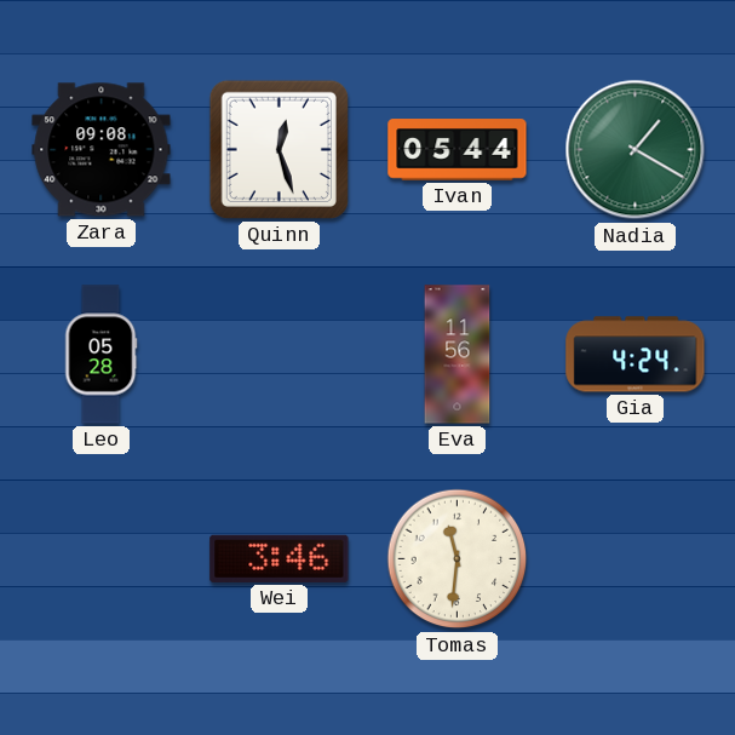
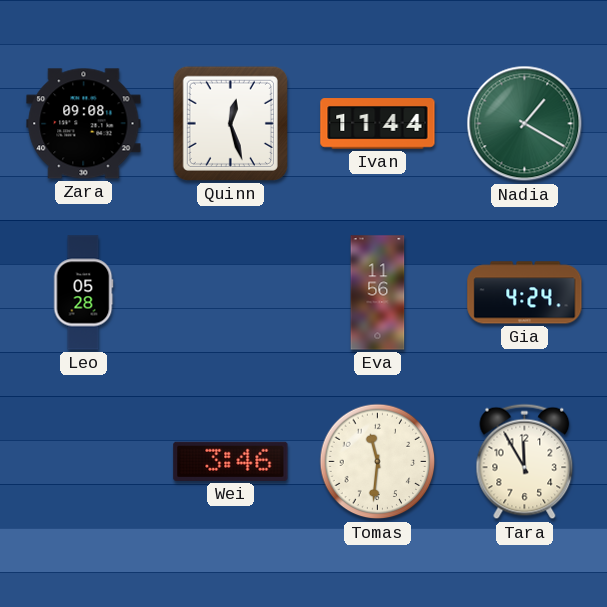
Ivan: 05:44 -> 11:44 (378, 124)
Tara: none -> 11:55 (525, 462)
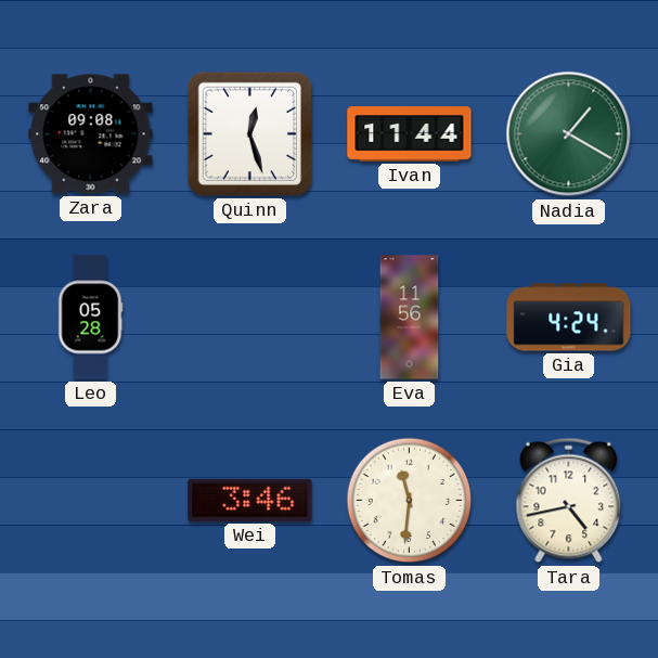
Tara: 11:55 -> 4:43 (569, 501)
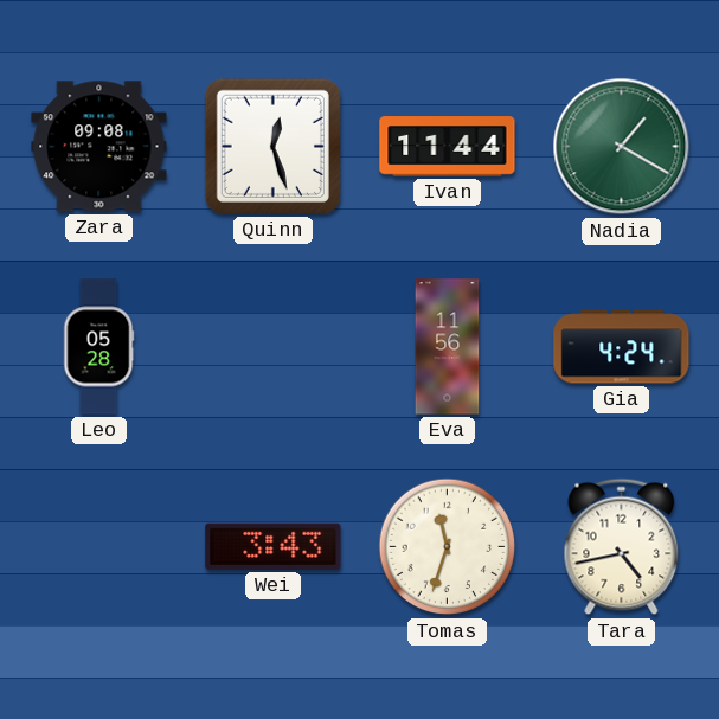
Wei: 3:46 -> 3:43 (274, 546)
Tomas: 11:31 -> 11:33 (448, 547)
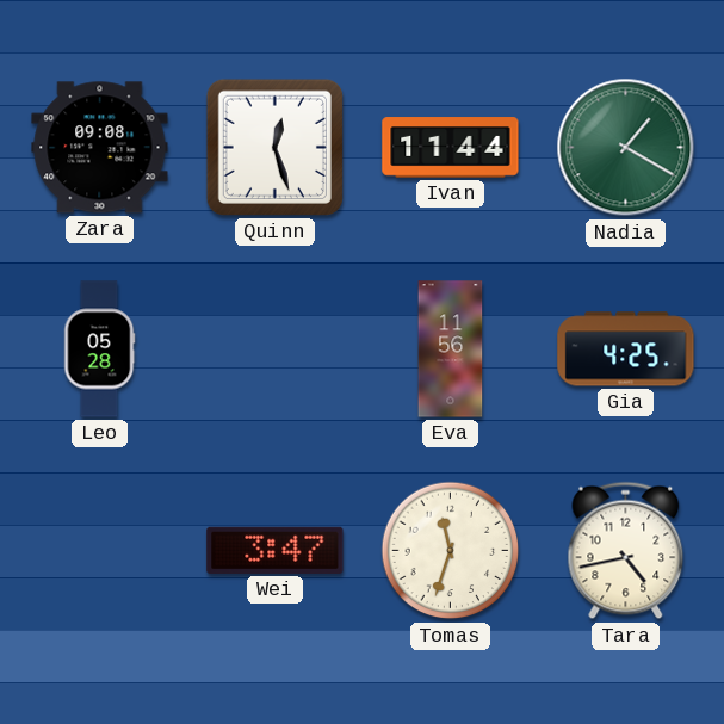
Gia: 4:24 -> 4:25 (626, 349)
Wei: 3:43 -> 3:47 (276, 550)
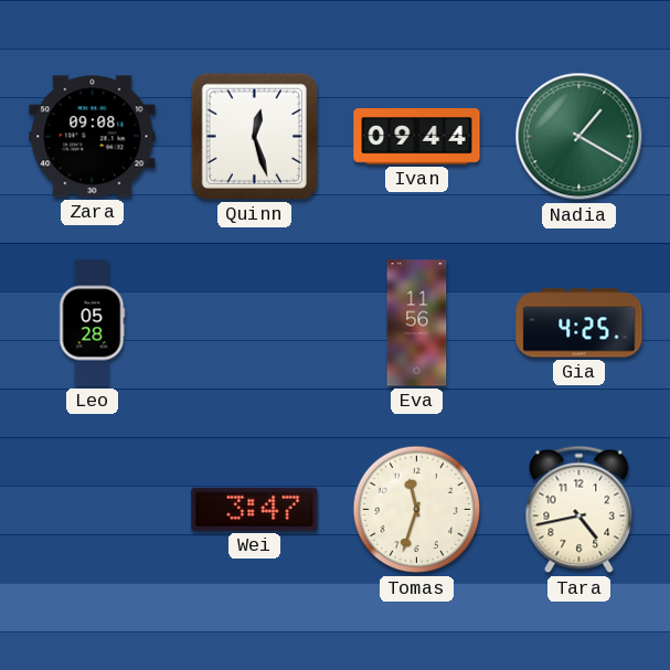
Ivan: 11:44 -> 09:44 (417, 137)
